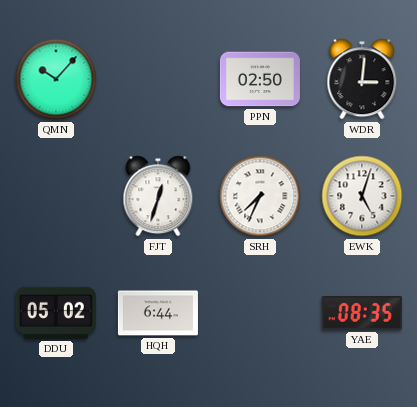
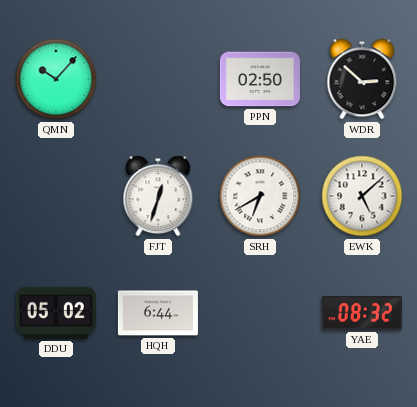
WDR: 3:01 -> 2:52 (362, 79)
SRH: 7:34 -> 6:40 (260, 196)
EWK: 5:03 -> 5:08 (362, 196)
YAE: 08:35 -> 08:32 (362, 314)
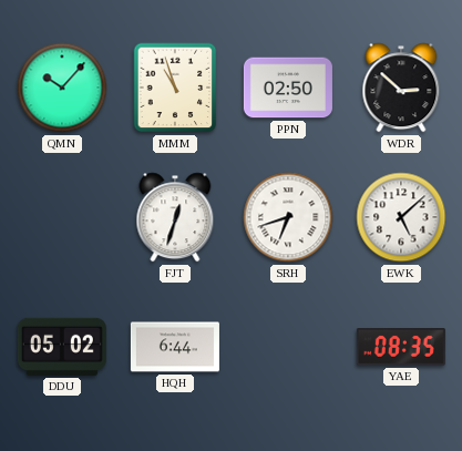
MMM: none -> 10:57 (175, 88)
SRH: 6:40 -> 6:42 (288, 217)
YAE: 08:32 -> 08:35 (401, 348)
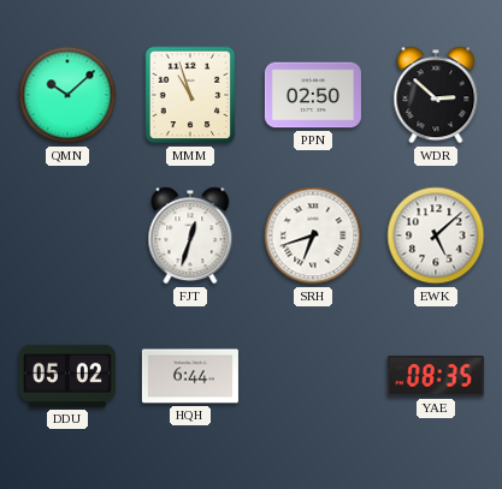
QMN: 10:07 -> 10:08 (67, 95)
